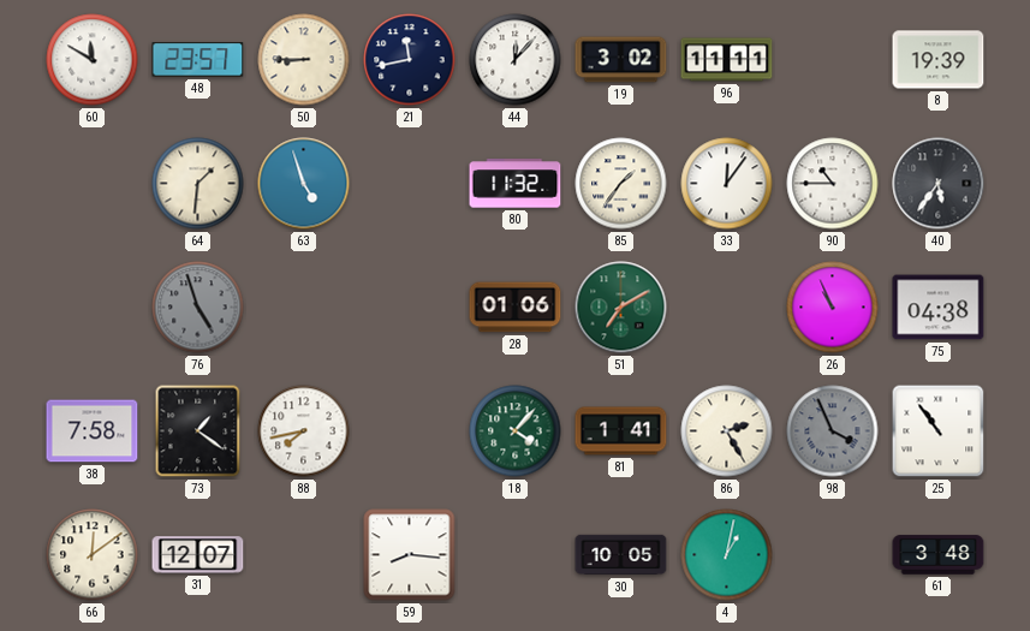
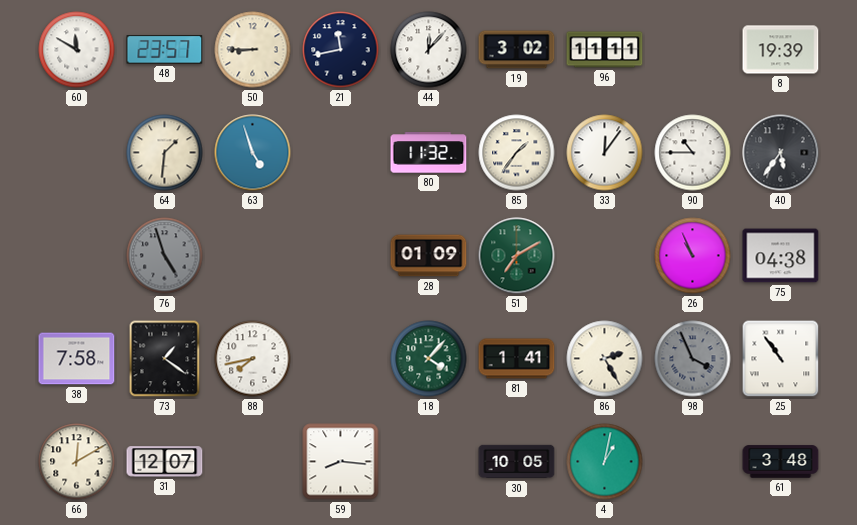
28: 01:06 -> 01:09 (429, 256)
66: 12:09 -> 12:10 (77, 462)
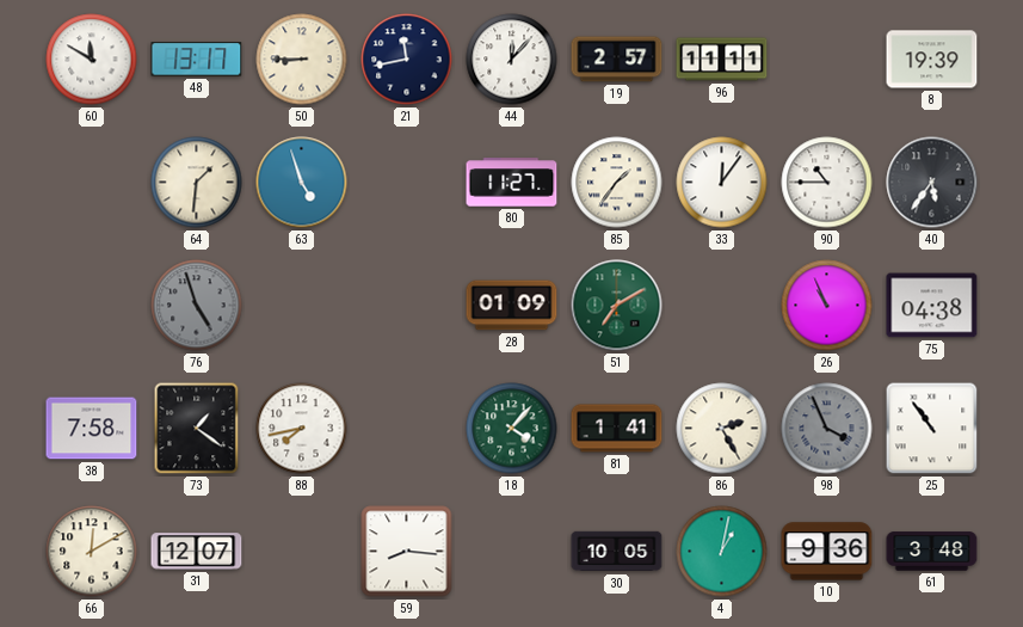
48: 23:57 -> 13:17 (197, 60)
19: 3:02 -> 2:57 (617, 60)
80: 11:32 -> 11:27 (512, 183)
10: none -> 9:36 (827, 552)
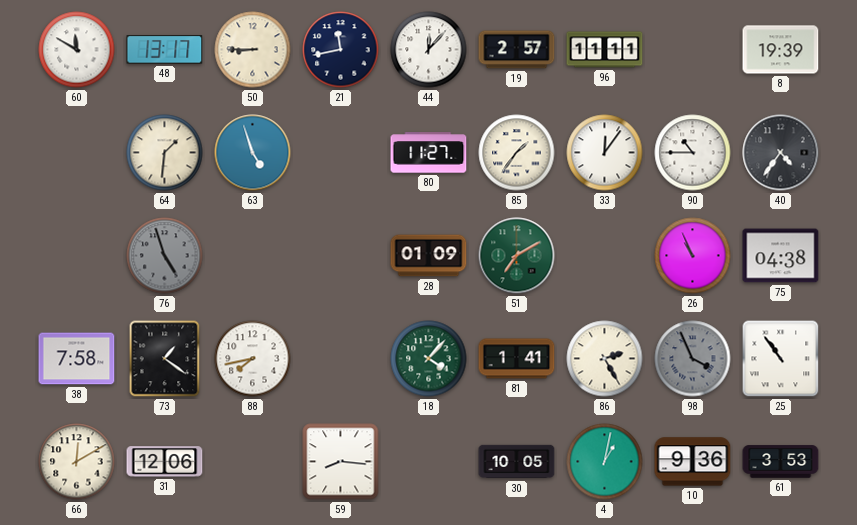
40: 5:36 -> 4:36 (781, 153)
31: 12:07 -> 12:06 (165, 462)
61: 3:48 -> 3:53 (781, 462)
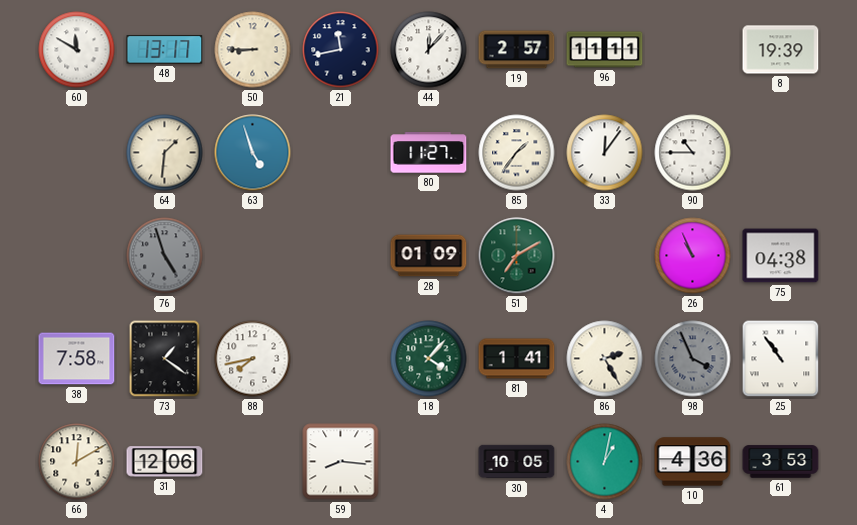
40: 4:36 -> none (781, 153)
10: 9:36 -> 4:36 (693, 462)
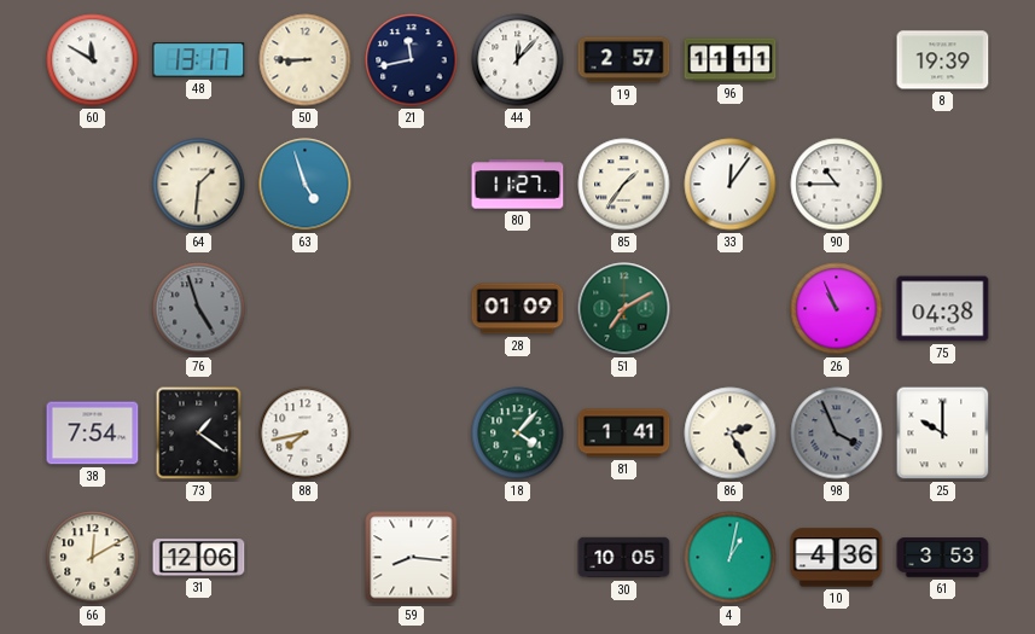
38: 7:58 -> 7:54 (93, 434)
25: 10:54 -> 10:00 (943, 434)
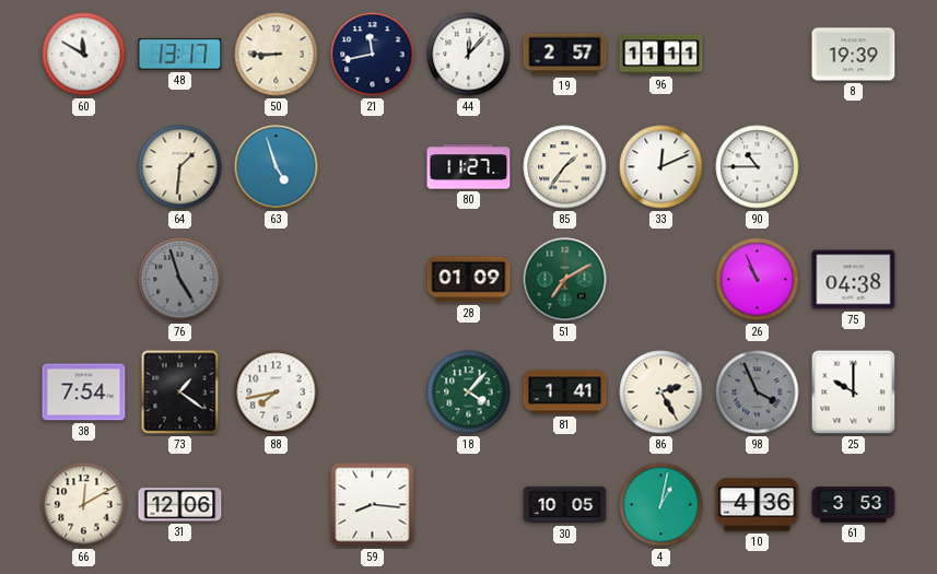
33: 12:06 -> 12:11 (661, 167)
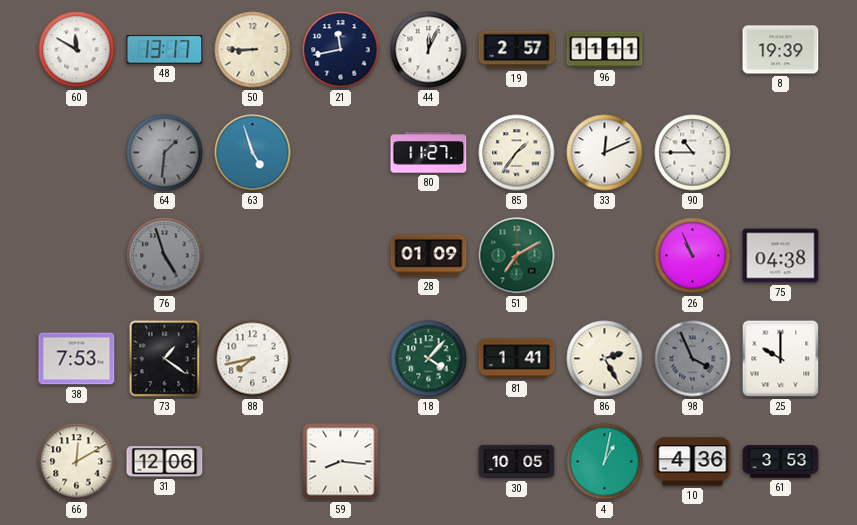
44: 12:07 -> 12:04 (429, 50)
64 dial: cream -> grey (165, 153)
38: 7:54 -> 7:53 (77, 359)
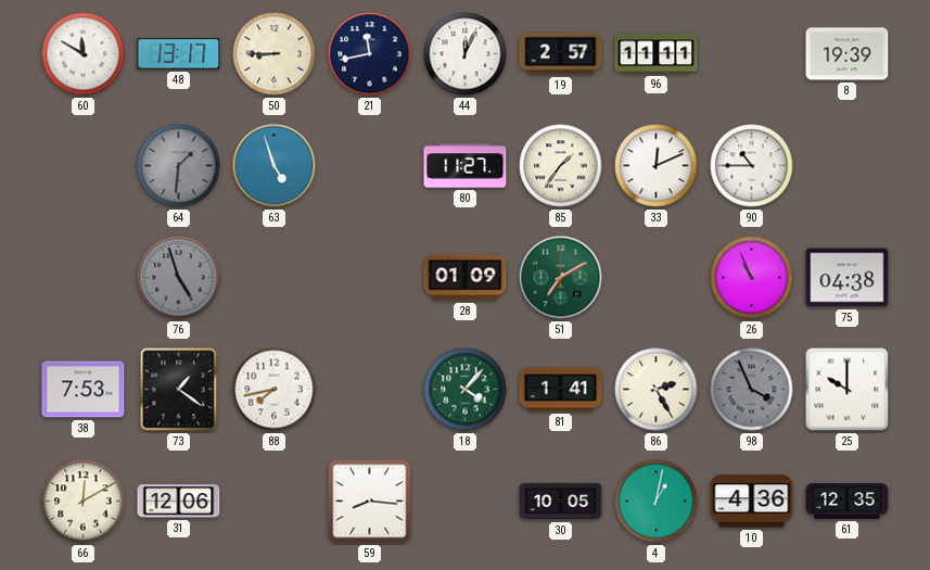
61: 3:53 -> 12:35 (848, 502)
